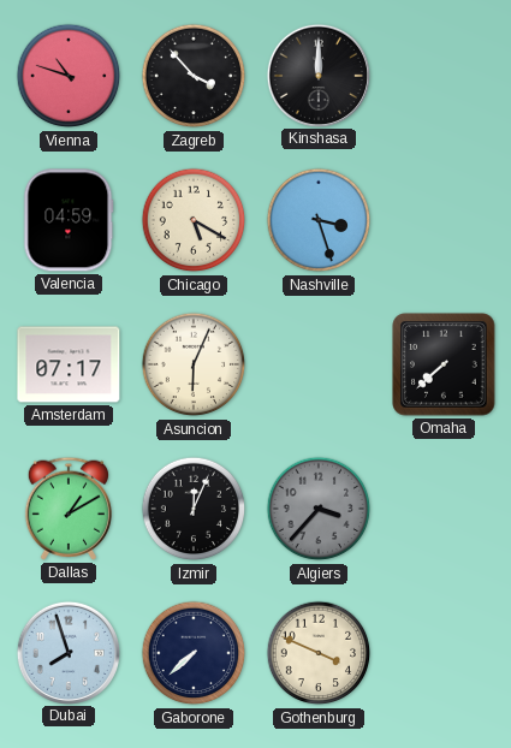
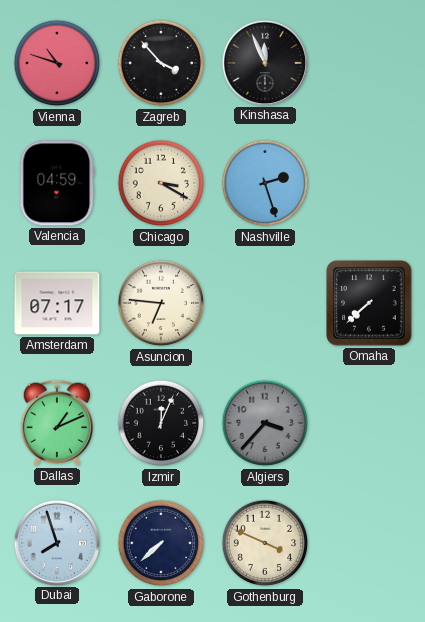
Kinshasa: 12:00 -> 11:56 (264, 62)
Chicago: 5:20 -> 3:20 (161, 183)
Nashville: 3:27 -> 2:27 (265, 183)
Asuncion: 6:04 -> 6:46 (161, 303)
Dallas: 1:10 -> 1:11 (57, 423)
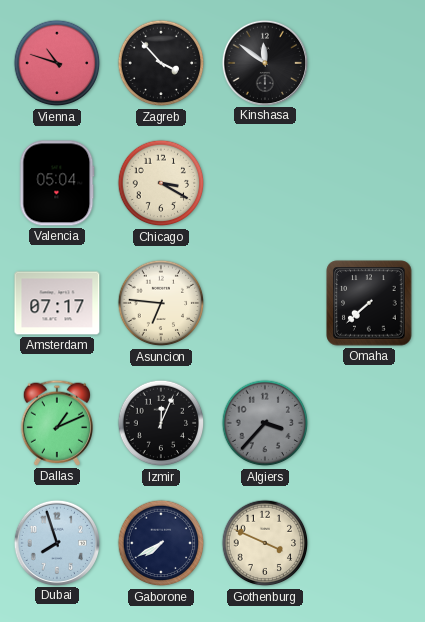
Kinshasa: 11:56 -> 11:51 (264, 62)
Valencia: 04:59 -> 05:04 (57, 183)
Nashville: 2:27 -> none (265, 183)
Gaborone: 7:38 -> 7:40 (161, 543)
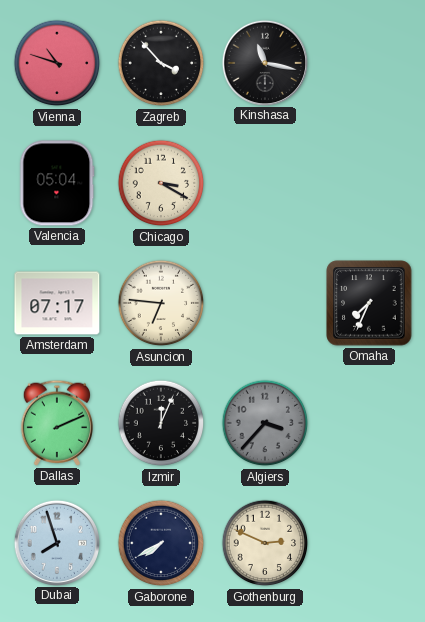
Kinshasa: 11:51 -> 11:17 (264, 62)
Omaha: 7:38 -> 7:34 (369, 303)
Dallas: 1:11 -> 2:11 (57, 423)
Gothenburg: 3:49 -> 2:49 (265, 543)
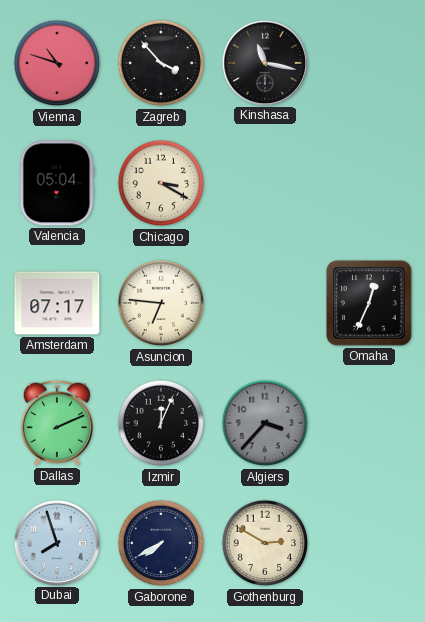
Omaha: 7:34 -> 12:34 (369, 303)
Gothenburg: 2:49 -> 2:50 (265, 543)
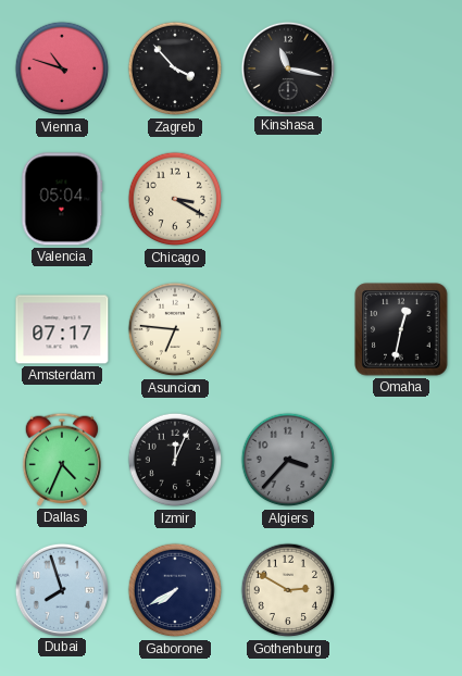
Omaha: 12:34 -> 12:32 (401, 329)
Dallas: 2:11 -> 4:34 (62, 460)
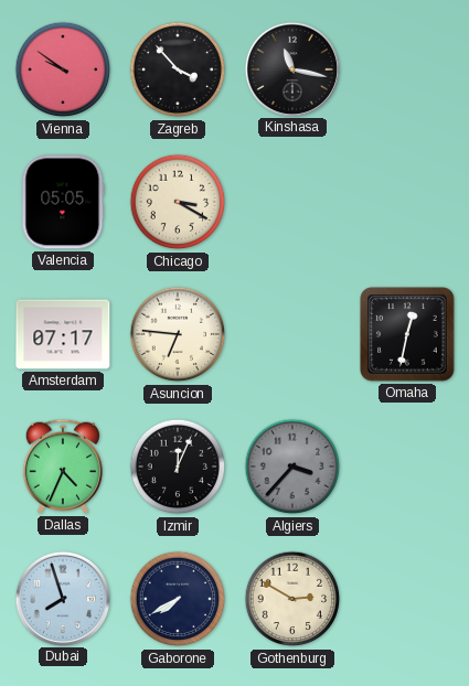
Vienna: 10:48 -> 9:51 (63, 69)
Valencia: 05:04 -> 05:05 (63, 202)
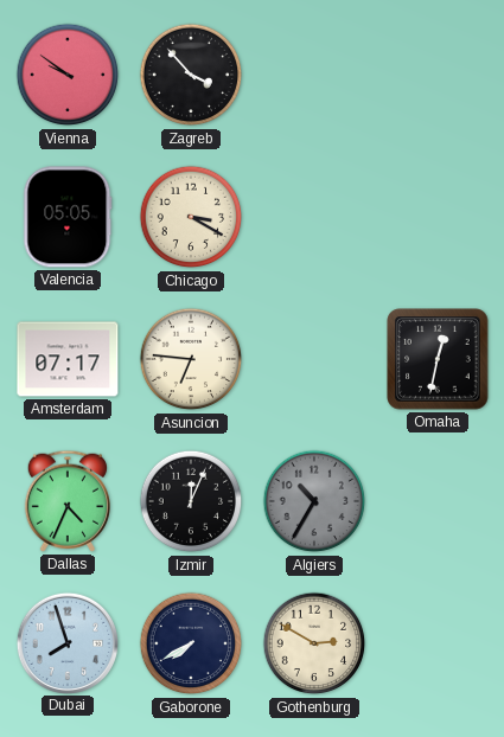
Kinshasa: 11:17 -> none (291, 68)
Algiers: 3:37 -> 10:35 (314, 501)
